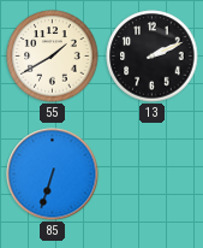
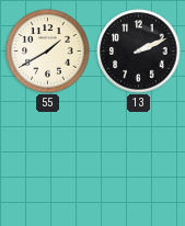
85: 6:33 -> none (53, 175)
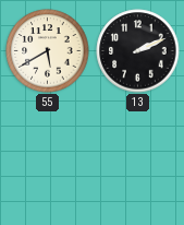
55: 1:40 -> 5:40 (48, 51)
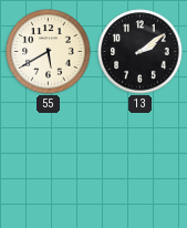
13: 2:11 -> 2:09 (141, 52)
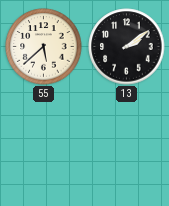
55: 5:40 -> 5:38 (44, 47)
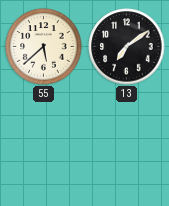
13: 2:09 -> 7:09 (127, 47)
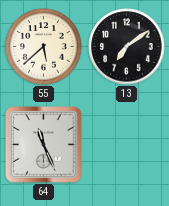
64: none -> 11:26 (44, 145)
